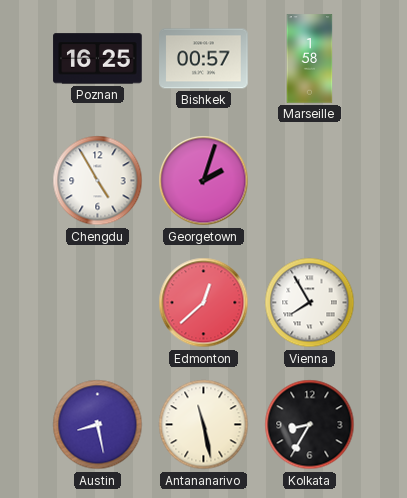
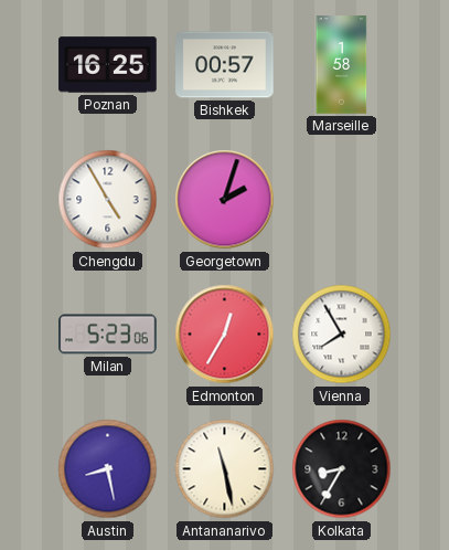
Milan: none -> 5:23 (108, 335)
Edmonton: 12:38 -> 12:35 (225, 335)
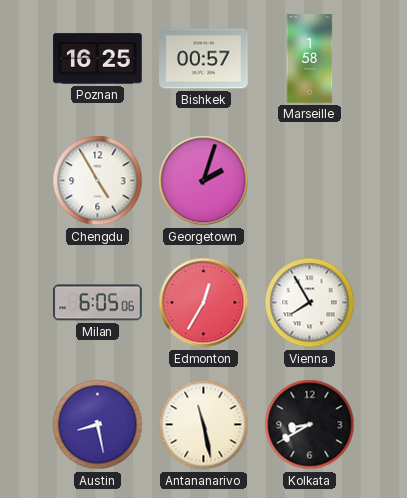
Milan: 5:23 -> 6:05 (98, 303)
Kolkata: 8:35 -> 8:40 (310, 425)
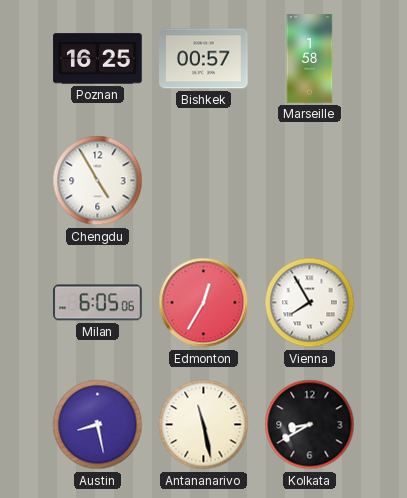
Georgetown: 2:03 -> none (204, 181)
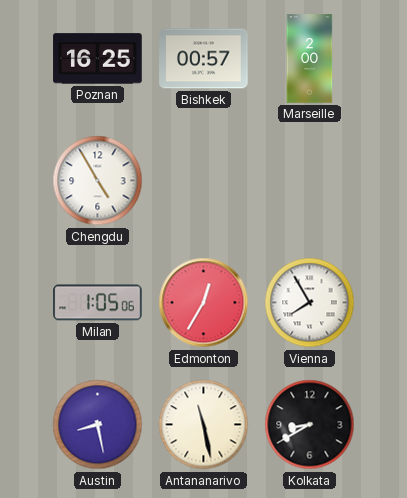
Marseille: 1:58 -> 2:00 (310, 59)
Milan: 6:05 -> 1:05 (98, 303)
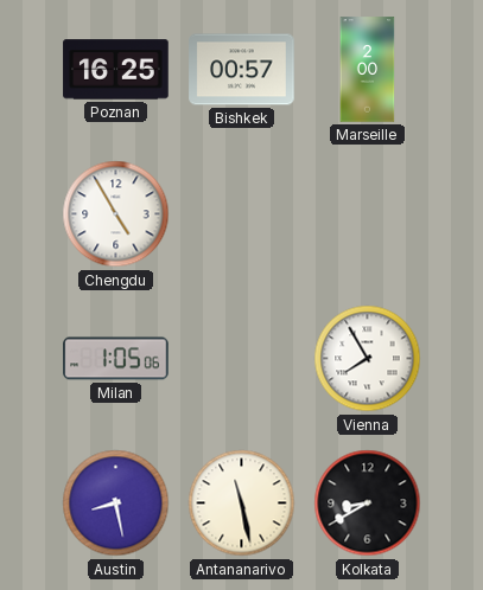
Edmonton: 12:35 -> none (204, 303)
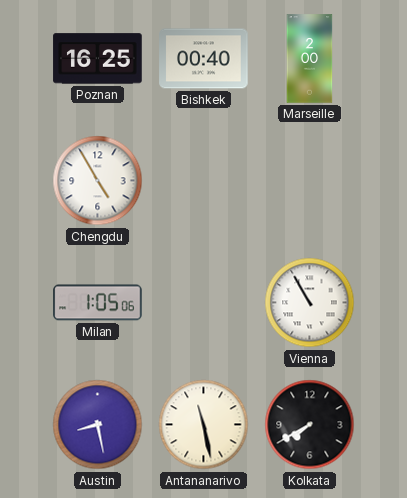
Bishkek: 00:57 -> 00:40 (204, 59)
Vienna: 7:55 -> 10:55 (310, 303)
Kolkata: 8:40 -> 7:40 (310, 425)
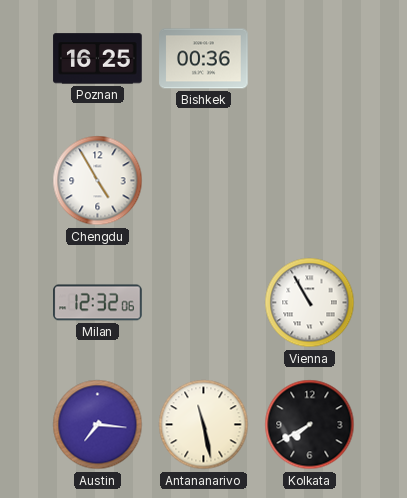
Bishkek: 00:40 -> 00:36 (204, 59)
Marseille: 2:00 -> none (310, 59)
Milan: 1:05 -> 12:32 (98, 303)
Austin: 8:28 -> 7:16 (98, 425)
